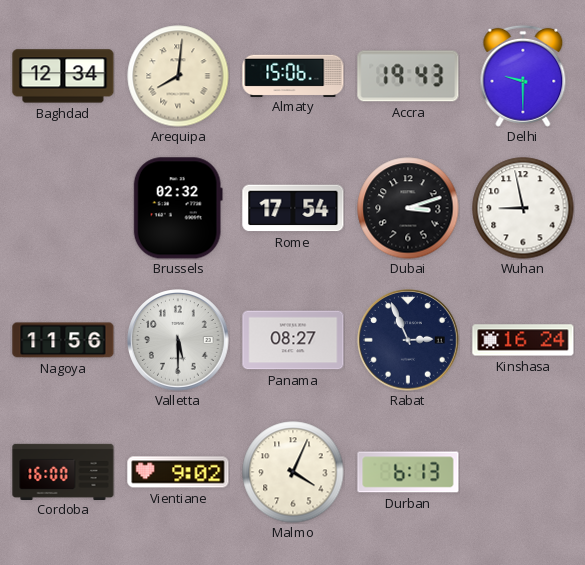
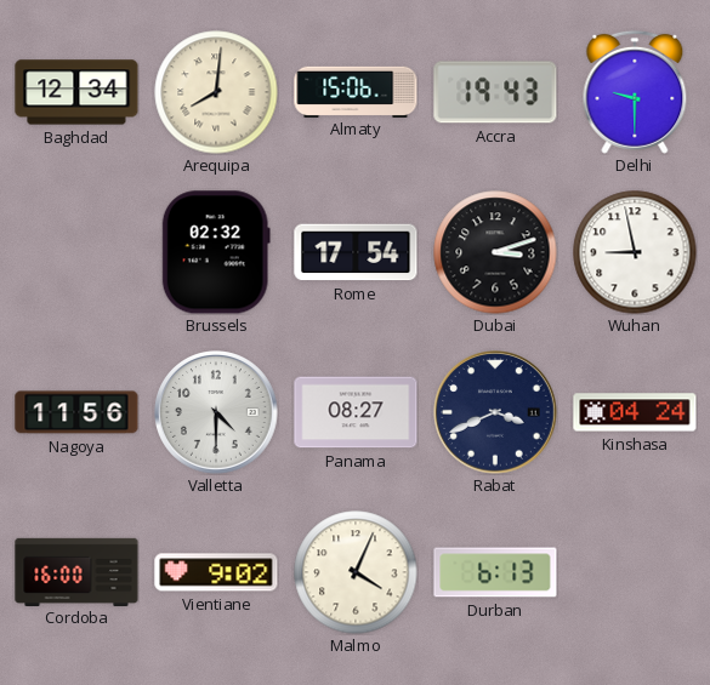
Valletta: 5:30 -> 4:30 (216, 412)
Rabat: 2:56 -> 3:41 (495, 412)
Kinshasa: 16:24 -> 04:24 (635, 412)
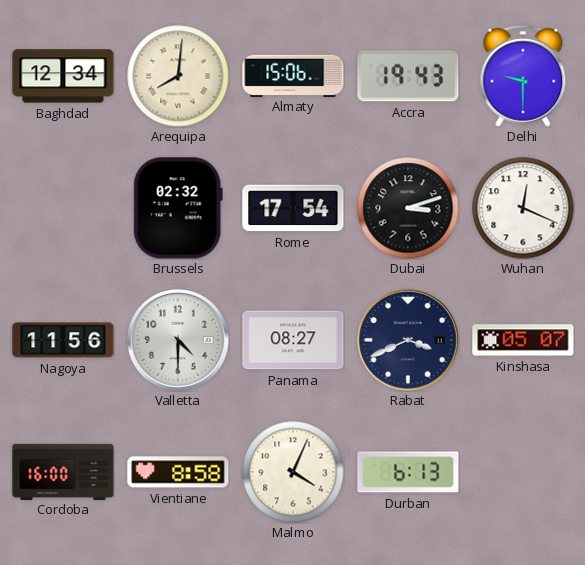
Wuhan: 8:58 -> 12:19 (523, 208)
Kinshasa: 04:24 -> 05:07 (523, 340)
Vientiane: 9:02 -> 8:58 (178, 472)
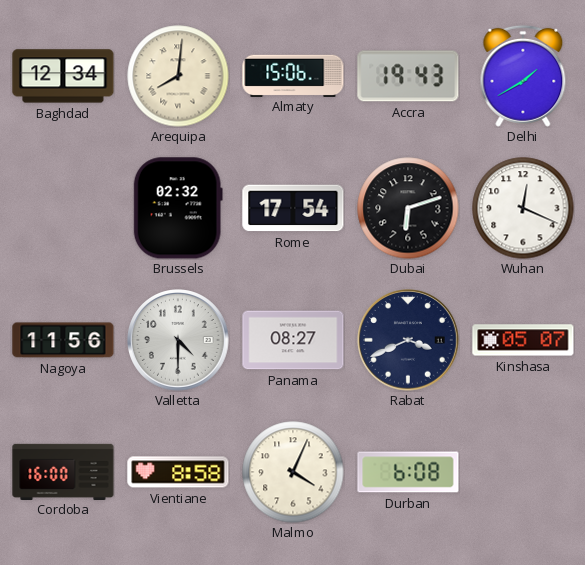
Delhi: 9:30 -> 1:40 (523, 76)
Dubai: 3:12 -> 6:12 (408, 208)
Durban: 6:13 -> 6:08 (408, 472)
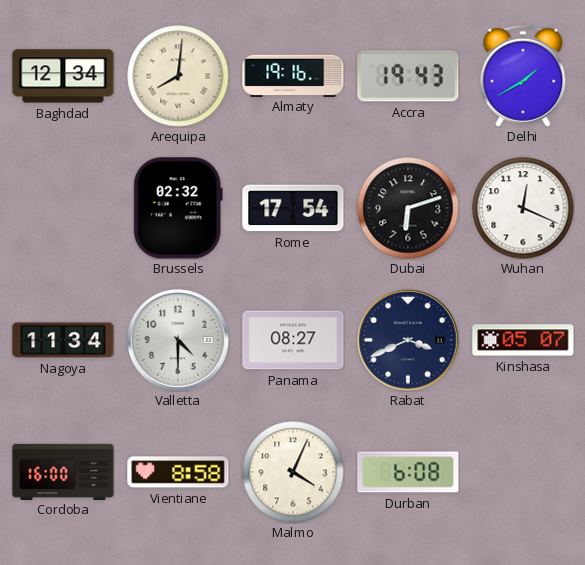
Almaty: 15:06 -> 19:16 (293, 75)
Nagoya: 11:56 -> 11:34 (63, 340)
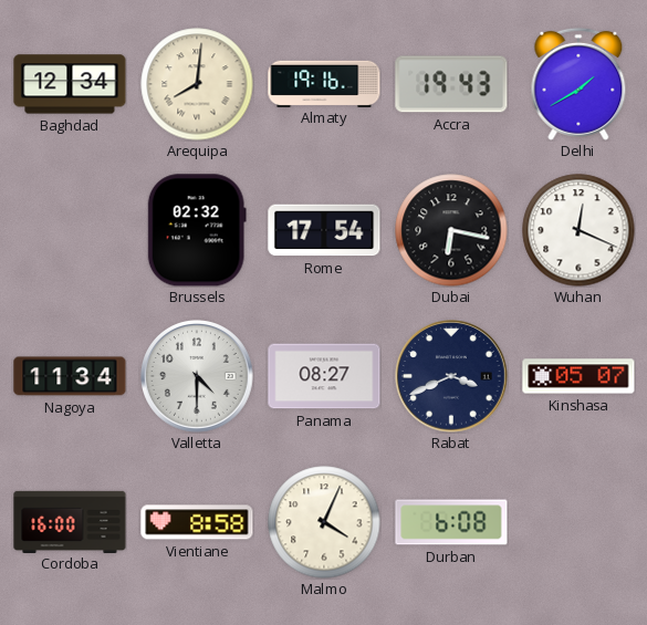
Dubai: 6:12 -> 6:17 (451, 230)
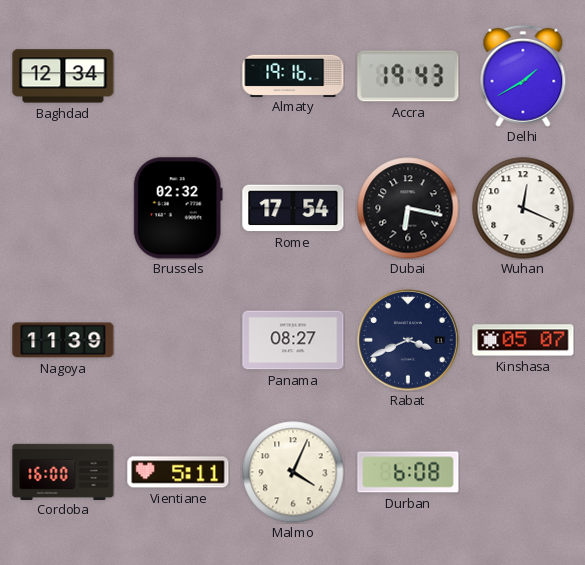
Arequipa: 8:01 -> none (197, 84)
Nagoya: 11:34 -> 11:39 (63, 340)
Valletta: 4:30 -> none (197, 376)
Vientiane: 8:58 -> 5:11 (178, 472)
